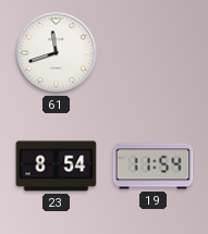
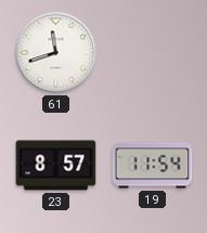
23: 8:54 -> 8:57 (56, 166)
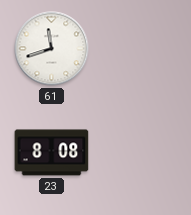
23: 8:57 -> 8:08 (52, 153)
19: 11:54 -> none (153, 166)
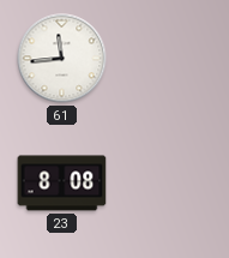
61: 11:42 -> 11:44 (62, 59)
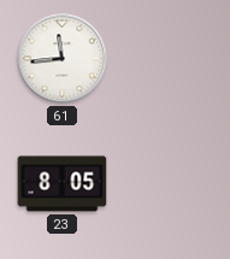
23: 8:08 -> 8:05 (63, 184)
